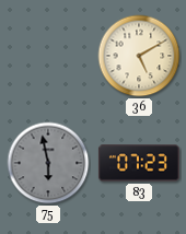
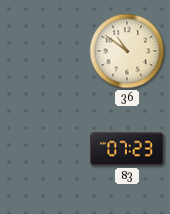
36: 5:10 -> 10:51 (127, 51)
75: 5:58 -> none (48, 163)
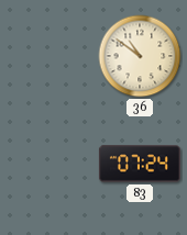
83: 07:23 -> 07:24 (140, 164)
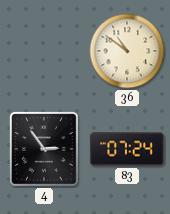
4: none -> 2:54 (45, 149)
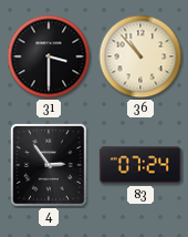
31: none -> 3:30 (49, 56)
36: 10:51 -> 10:53 (140, 56)
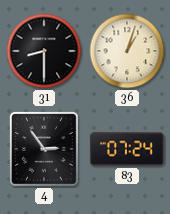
31: 3:30 -> 8:30 (44, 51)
36: 10:53 -> 1:03 (127, 51)
